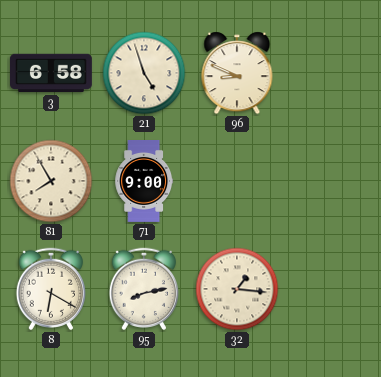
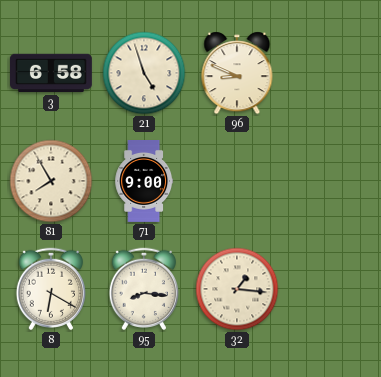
95: 8:13 -> 8:16 (143, 289)
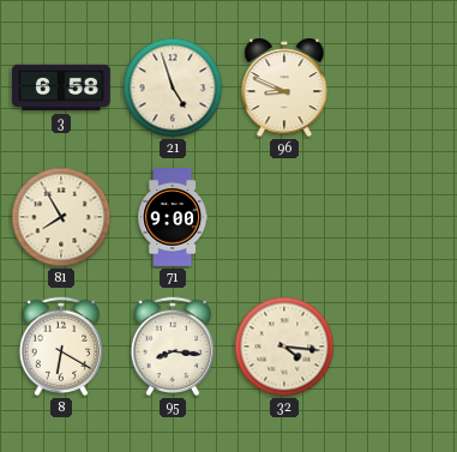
32: 1:16 -> 4:16 (284, 346)
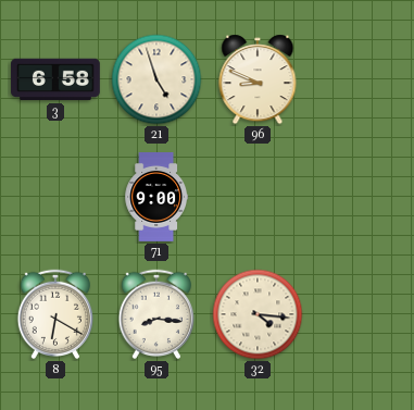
81: 7:55 -> none (61, 217)
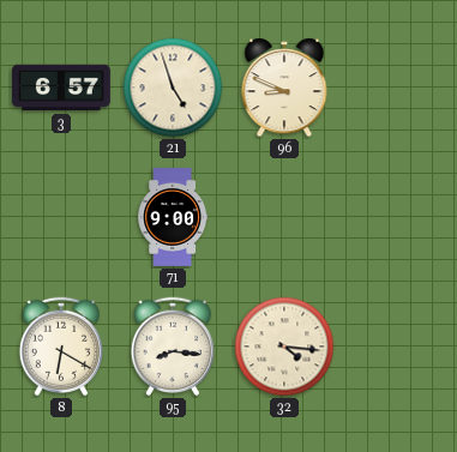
3: 6:58 -> 6:57 (61, 88)
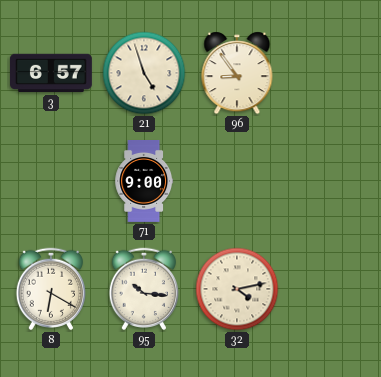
96: 8:49 -> 8:54 (237, 73)
95: 8:16 -> 10:16 (143, 289)
32: 4:16 -> 4:13 (237, 289)
